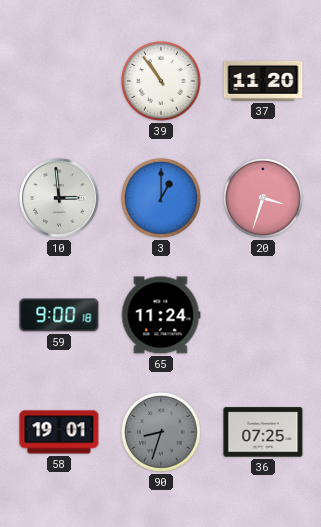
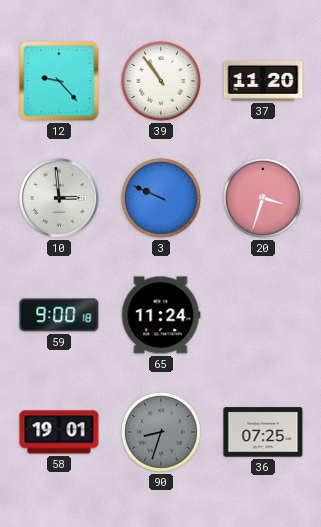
12: none -> 9:23 (59, 81)
3: 1:00 -> 9:49 (161, 198)
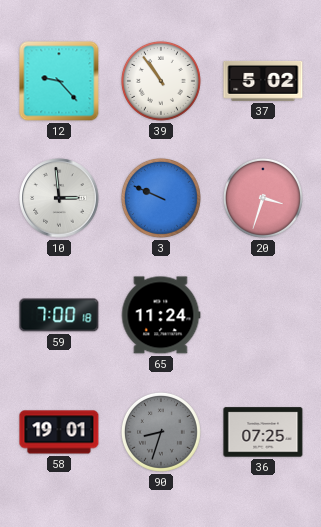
37: 11:20 -> 5:02 (263, 81)
59: 9:00 -> 7:00 (59, 315)
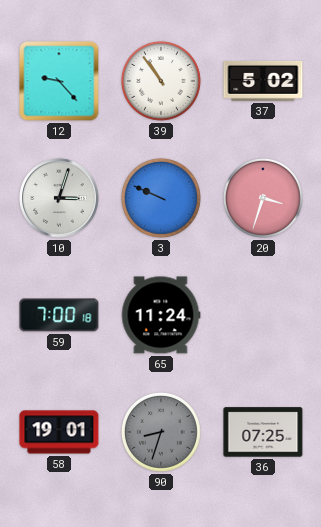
10: 2:59 -> 3:03 (59, 198)
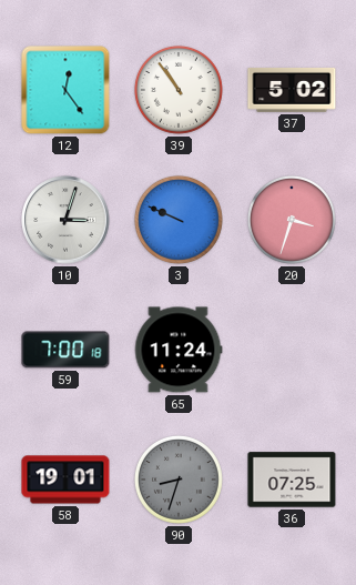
12: 9:23 -> 12:24 (65, 90)
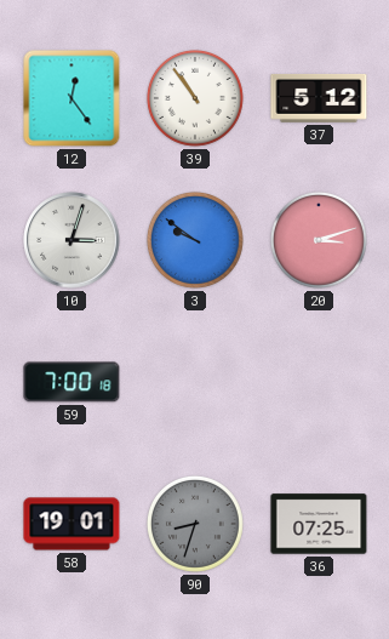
37: 5:02 -> 5:12 (319, 98)
3: 9:49 -> 9:51 (195, 240)
20: 3:33 -> 3:12 (319, 240)
65: 11:24 -> none (179, 350)
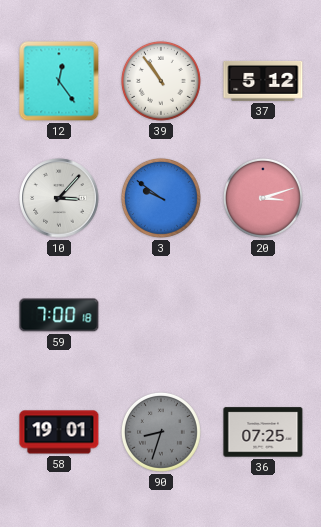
10: 3:03 -> 3:07 (59, 198)
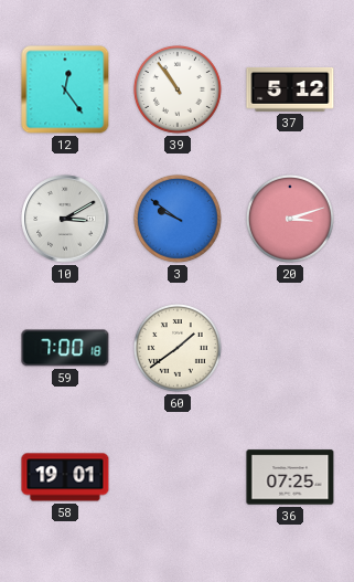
10: 3:07 -> 3:10 (65, 219)
60: none -> 1:39 (178, 348)
90: 8:33 -> none (161, 432)
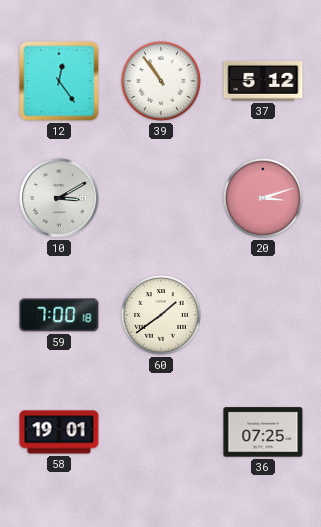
3: 9:51 -> none (178, 219)
